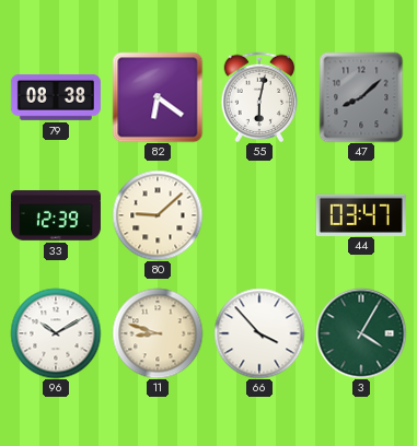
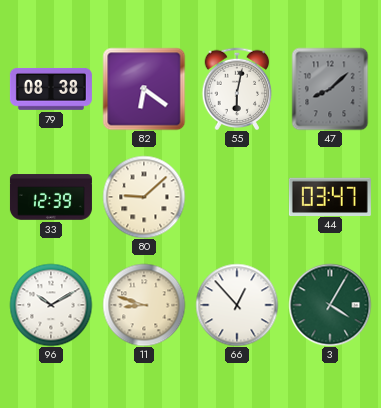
66: 3:53 -> 12:53 (237, 305)
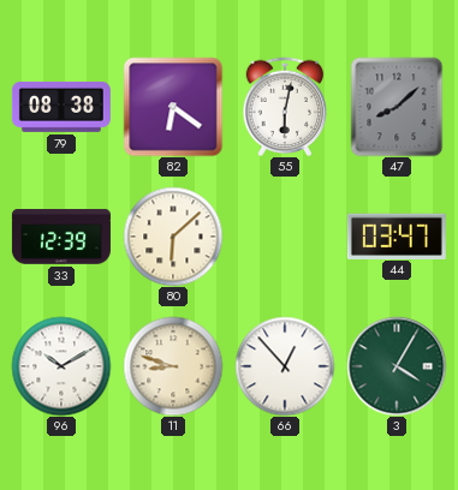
80: 9:08 -> 6:08 (173, 237)
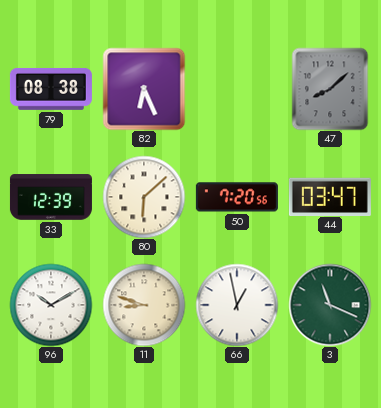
82: 6:21 -> 6:26 (144, 89)
55: 6:02 -> none (285, 107)
50: none -> 7:20 (237, 197)
66: 12:53 -> 12:58 (237, 305)
3: 4:05 -> 11:19 (330, 305)
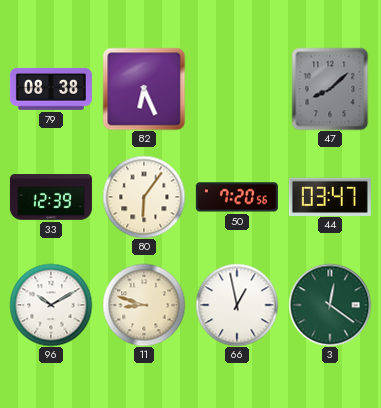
80: 6:08 -> 6:06 (144, 197)
3: 11:19 -> 12:21 (330, 305)
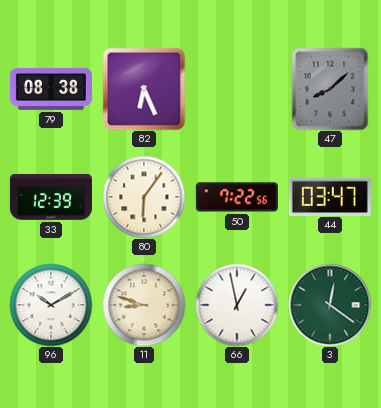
50: 7:20 -> 7:22 (237, 197)
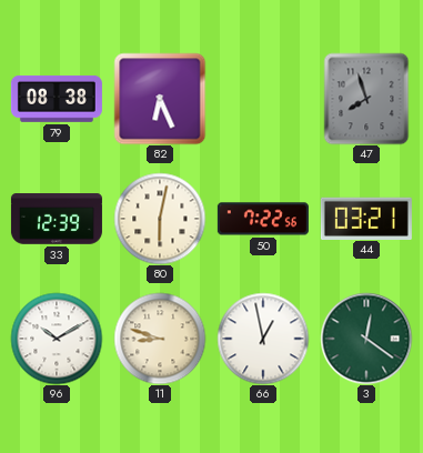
47: 8:08 -> 7:57 (366, 99)
80: 6:06 -> 6:02 (160, 219)
44: 03:47 -> 03:21 (366, 218)
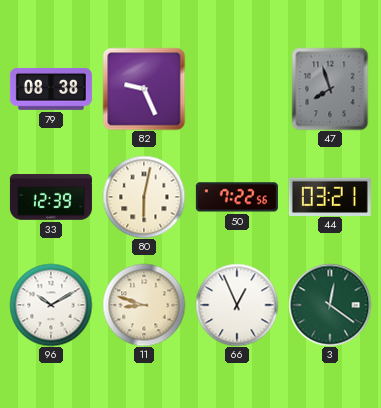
82: 6:26 -> 9:26 (144, 89)
66: 12:58 -> 12:56 (237, 305)
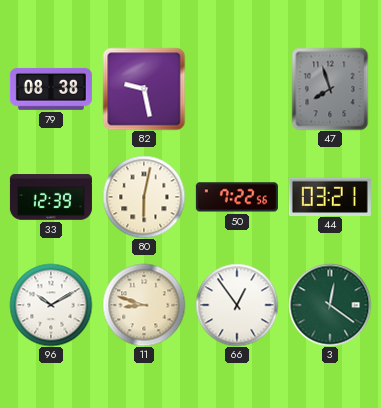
82: 9:26 -> 9:28 (144, 89)
66: 12:56 -> 12:54 (237, 305)
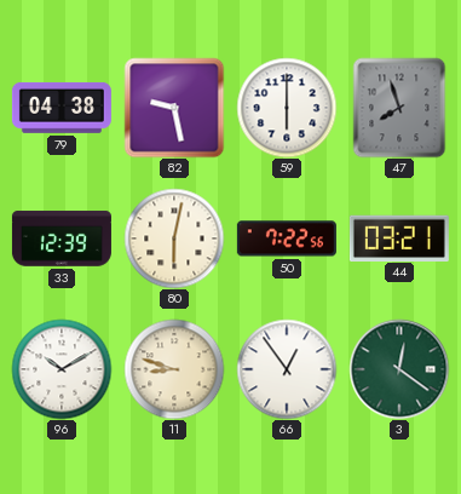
79: 08:38 -> 04:38 (62, 108)
59: none -> 6:00 (287, 108)
